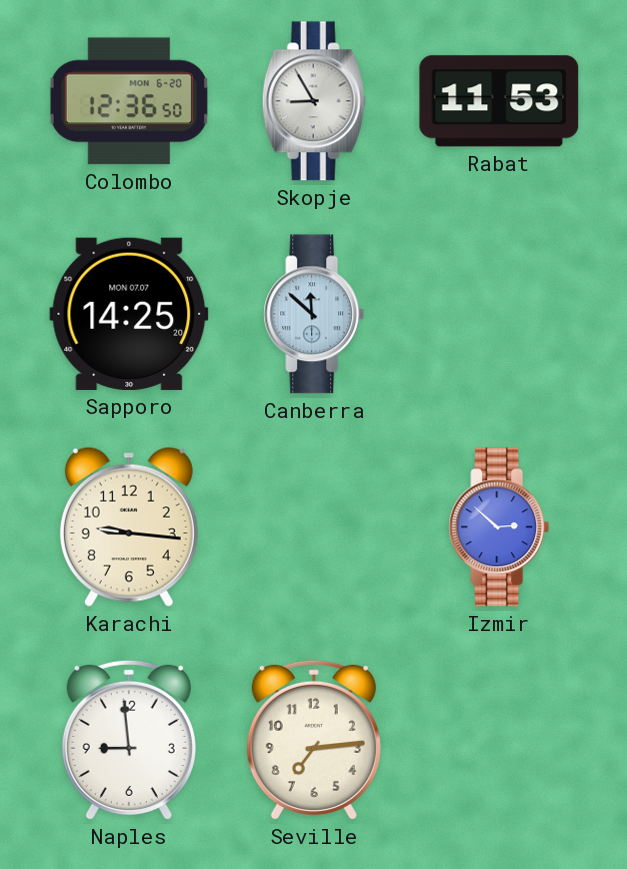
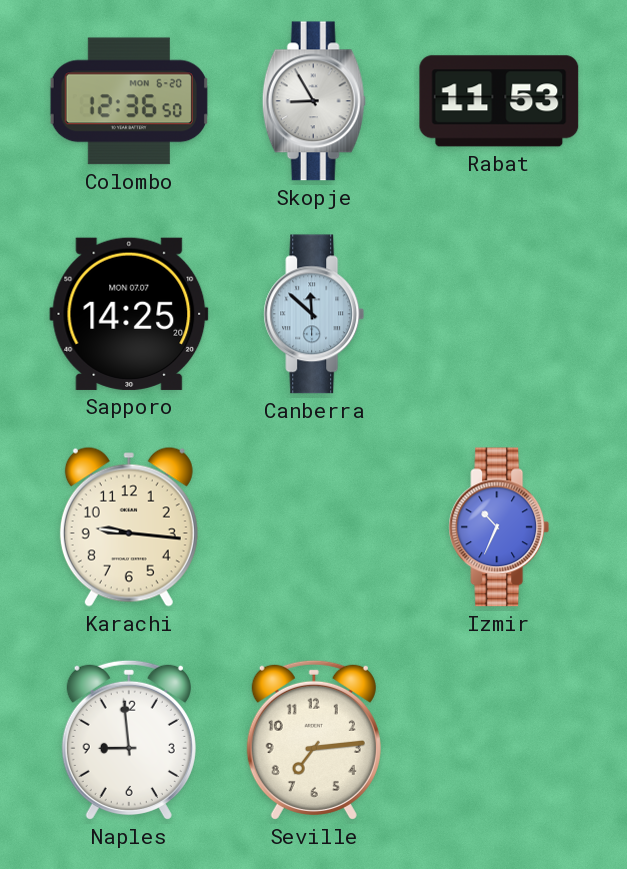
Izmir: 2:52 -> 10:34 (499, 527)
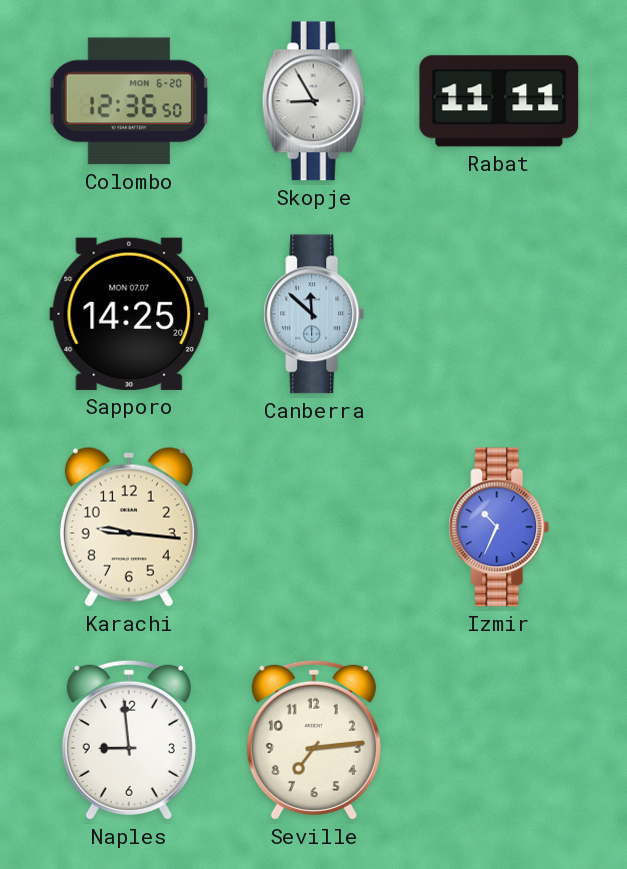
Rabat: 11:53 -> 11:11 (499, 101)
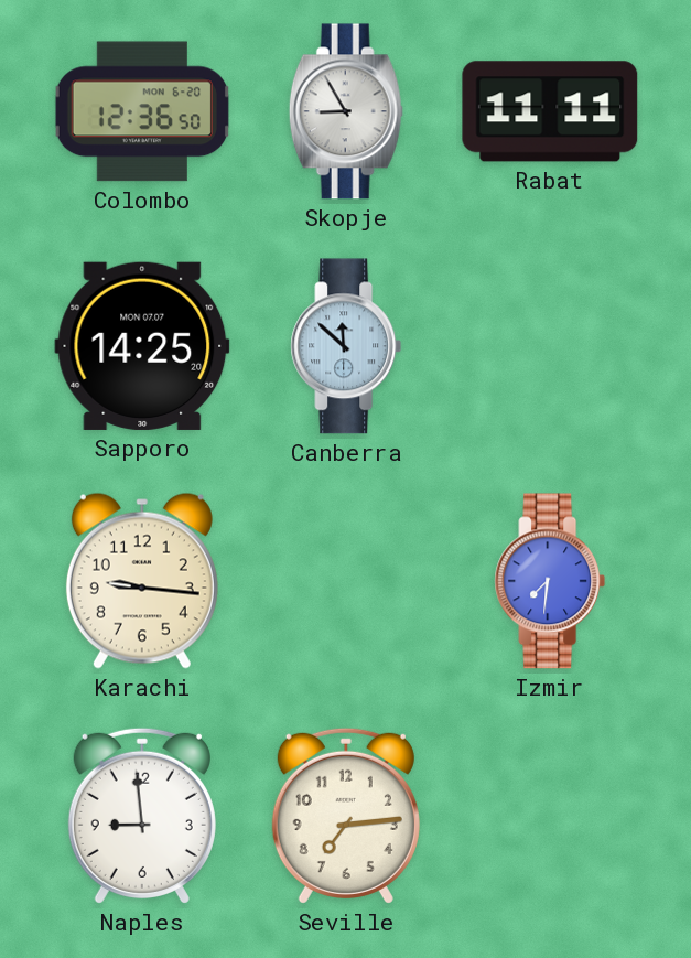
Izmir: 10:34 -> 7:31 (550, 581)
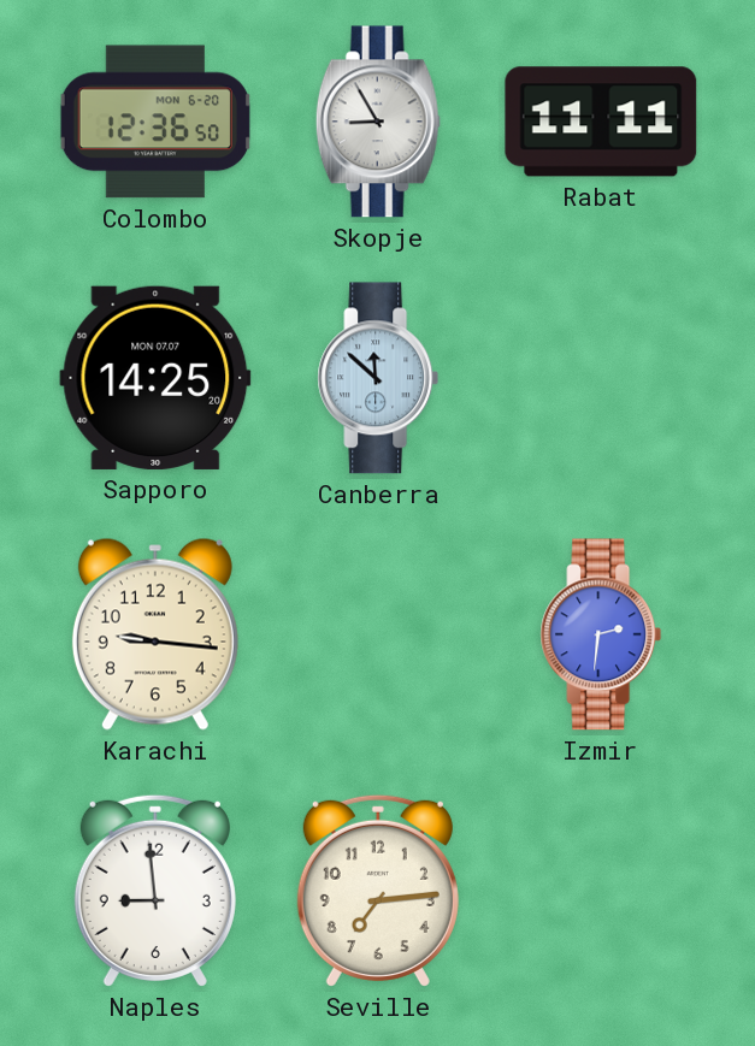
Izmir: 7:31 -> 2:31 (601, 634)
